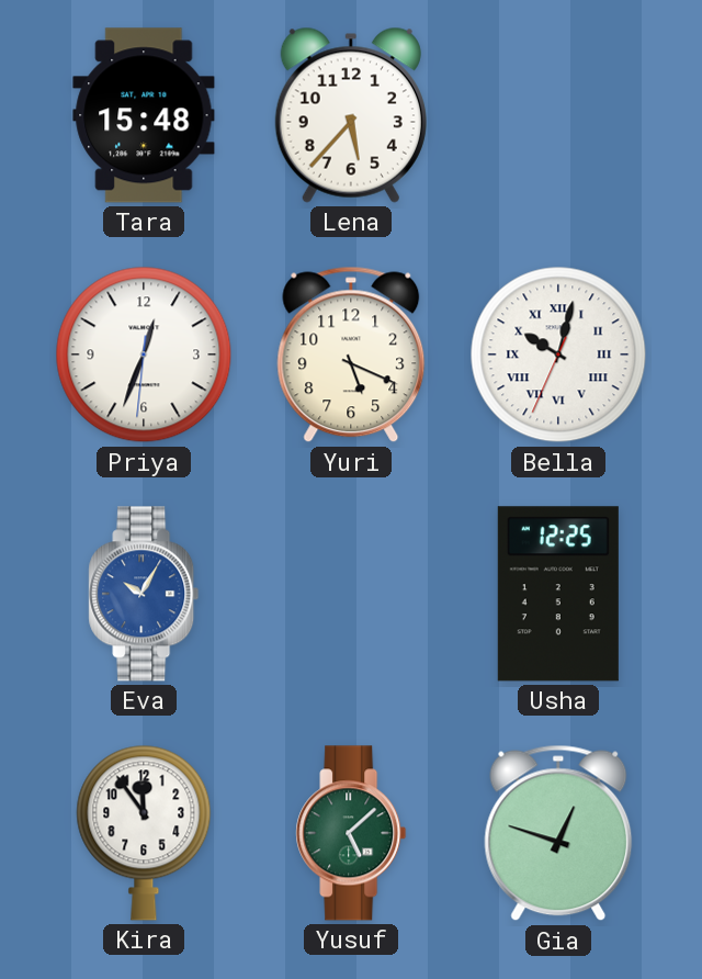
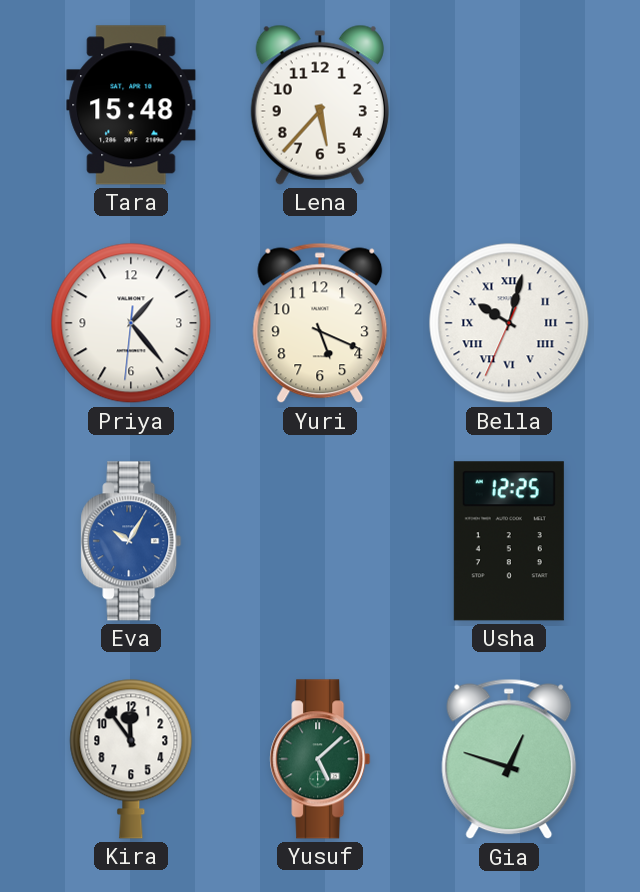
Priya: 12:33 -> 1:23 (131, 323)
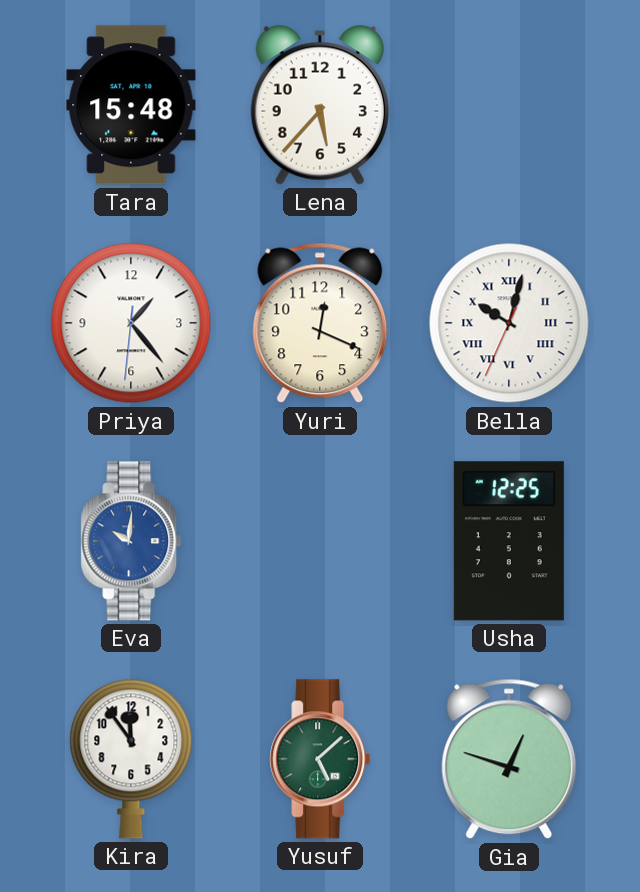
Yuri: 5:19 -> 12:19 (320, 323)
Eva: 10:05 -> 10:01 (131, 541)
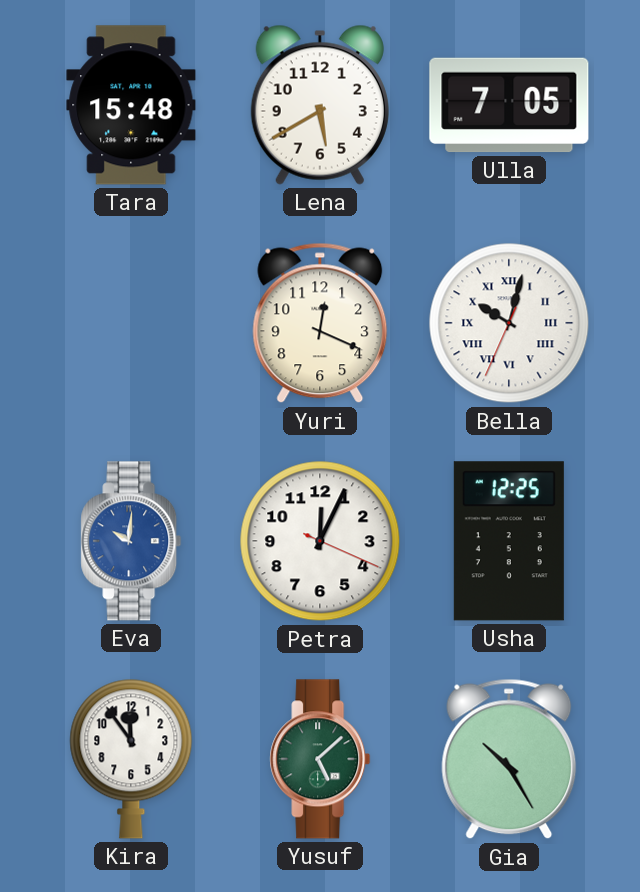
Lena: 5:37 -> 5:40 (320, 105)
Ulla: none -> 7:05 (509, 105)
Priya: 1:23 -> none (131, 323)
Petra: none -> 12:04 (320, 541)
Gia: 12:48 -> 10:25 (509, 759)
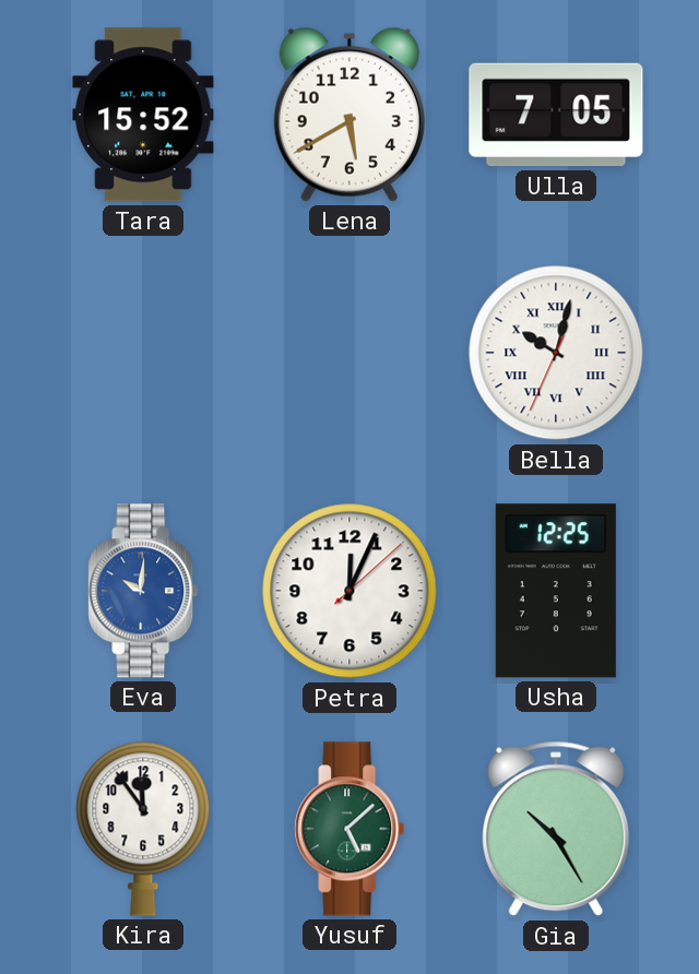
Tara: 15:48 -> 15:52 (143, 115)
Yuri: 12:19 -> none (320, 323)
Petra: 12:04:19 -> 12:04:08 (349, 591)
